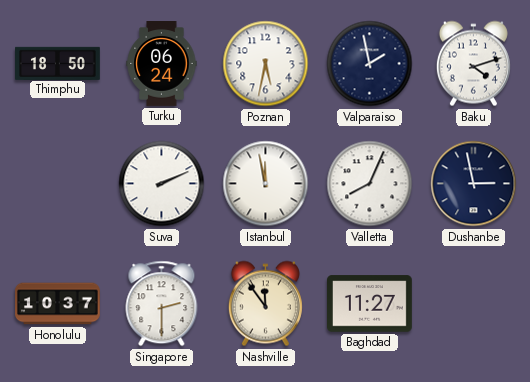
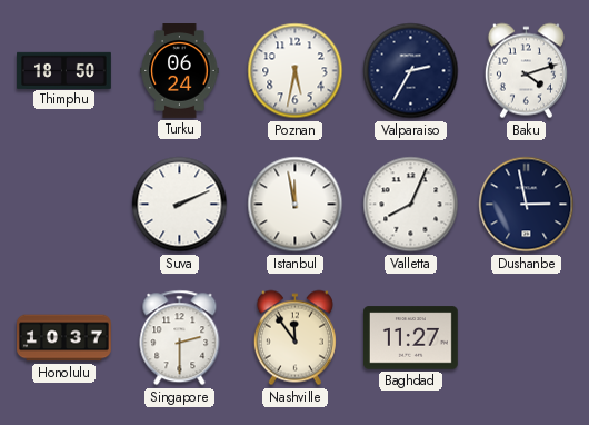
Valparaiso: 1:58 -> 2:35 (411, 71)
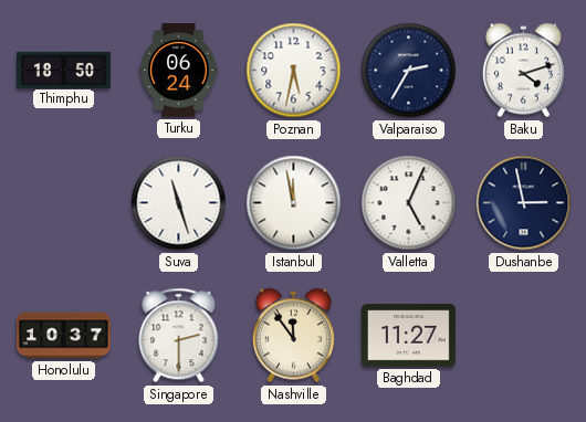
Suva: 2:11 -> 11:27 (179, 203)
Valletta: 8:04 -> 5:04 (409, 203)
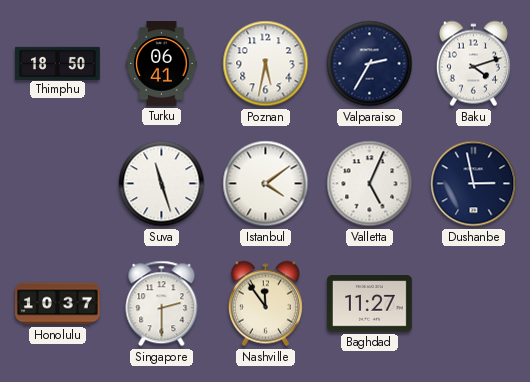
Turku: 06:24 -> 06:41 (162, 64)
Istanbul: 11:58 -> 4:09 (266, 184)
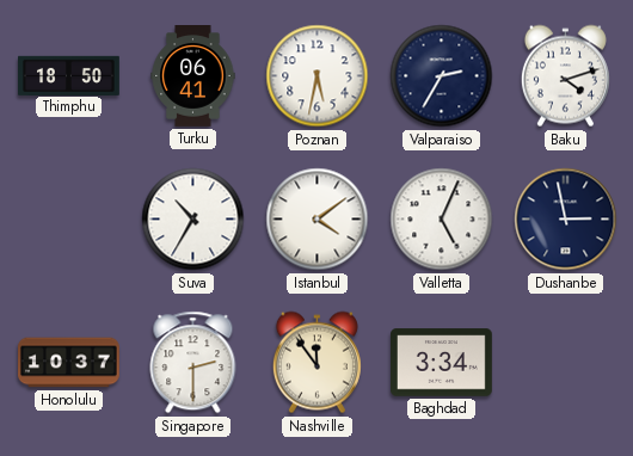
Suva: 11:27 -> 10:35 (193, 220)
Baghdad: 11:27 -> 3:34 (442, 363)
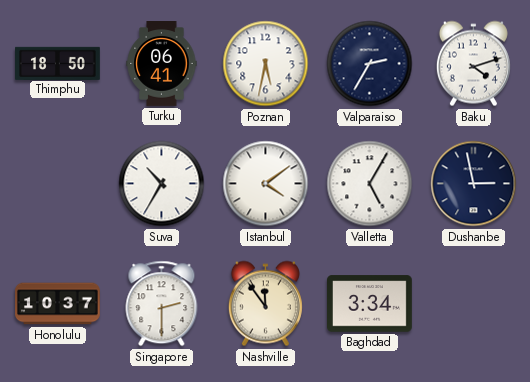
Valletta: 5:04 -> 5:05 (370, 184)
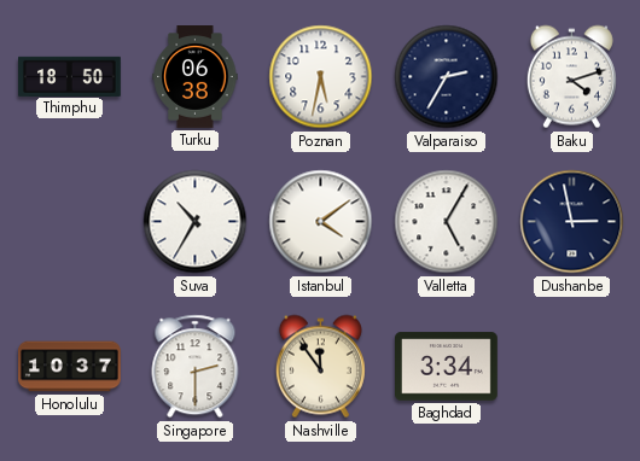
Turku: 06:41 -> 06:38 (196, 77)
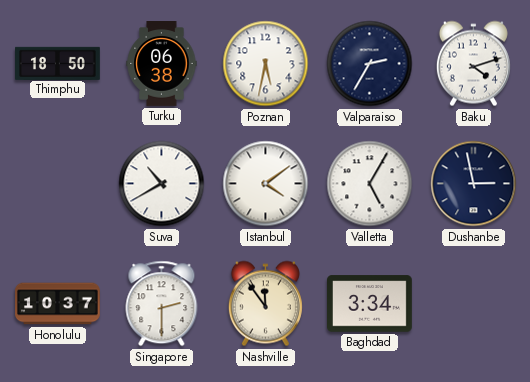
Suva: 10:35 -> 10:40 (162, 184)
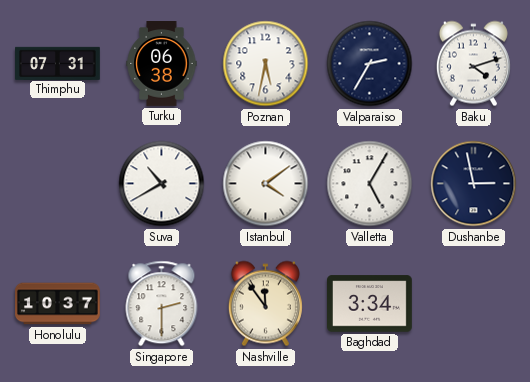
Thimphu: 18:50 -> 07:31 (58, 63)
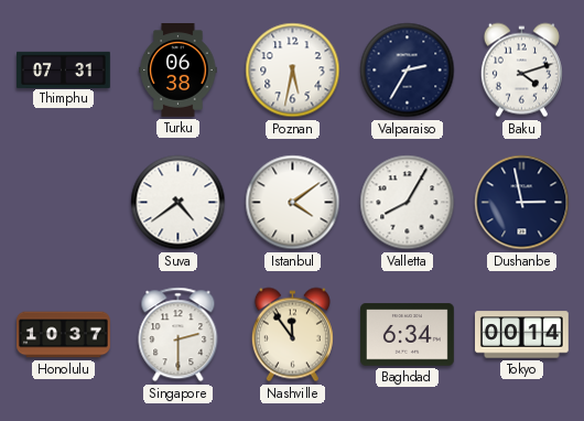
Suva: 10:40 -> 4:39 (179, 203)
Valletta: 5:05 -> 8:05 (408, 203)
Baghdad: 3:34 -> 6:34 (408, 335)
Tokyo: none -> 00:14 (522, 335)
